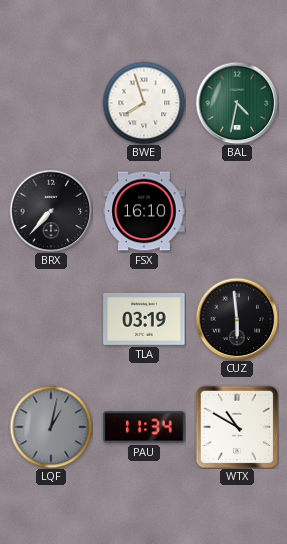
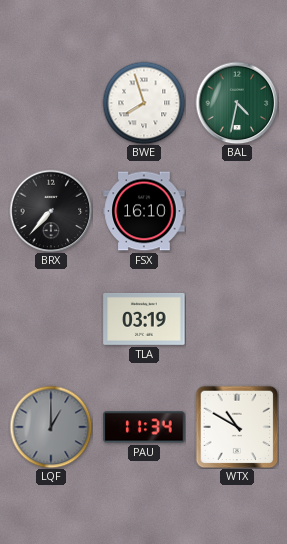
CUZ: 5:59 -> none (237, 319)
LQF: 1:02 -> 1:00 (51, 427)
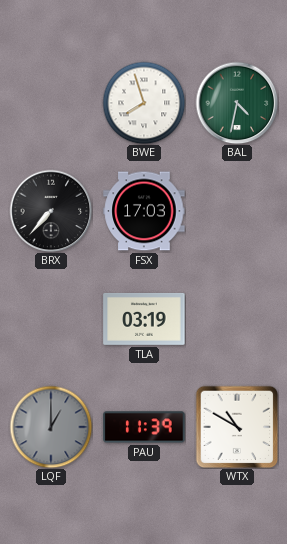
FSX: 16:10 -> 17:03 (144, 211)
PAU: 11:34 -> 11:39 (144, 427)
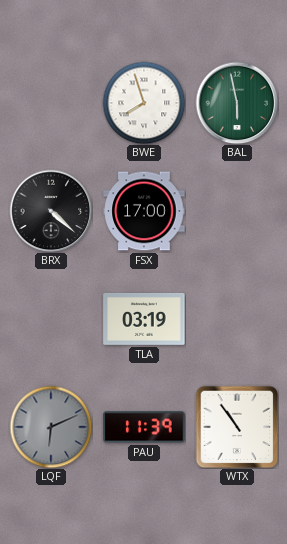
BAL: 4:32 -> 5:58 (237, 103)
BRX: 7:37 -> 4:22 (51, 211)
FSX: 17:03 -> 17:00 (144, 211)
LQF: 1:00 -> 6:11 (51, 427)
WTX: 10:50 -> 10:54 (237, 427)
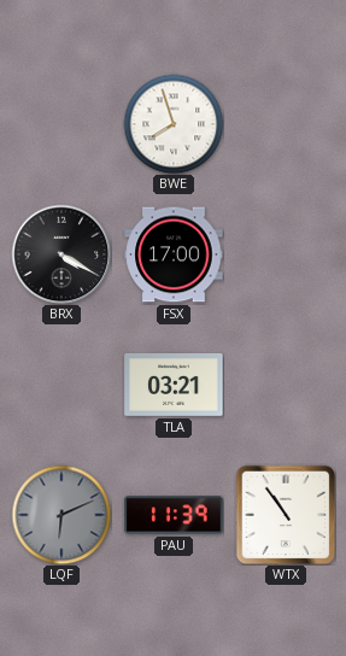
BAL: 5:58 -> none (237, 103)
BRX: 4:22 -> 4:20 (61, 254)
TLA: 03:19 -> 03:21 (174, 385)
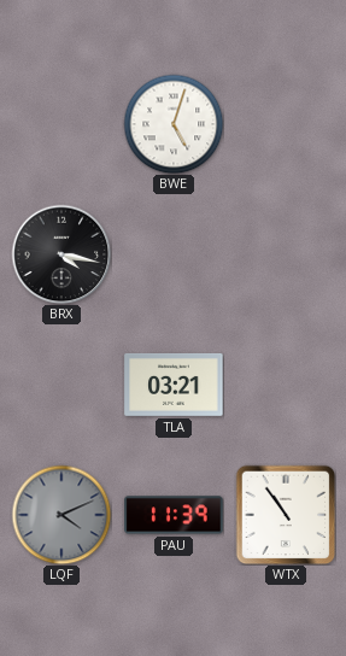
BWE: 7:57 -> 5:03 (174, 124)
BRX: 4:20 -> 4:17 (61, 254)
FSX: 17:00 -> none (174, 254)
LQF: 6:11 -> 4:11 (61, 515)
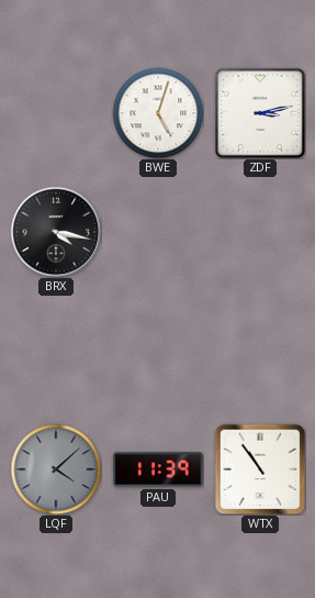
ZDF: none -> 3:13 (260, 113)
TLA: 03:21 -> none (174, 385)
LQF: 4:11 -> 4:08 (56, 469)
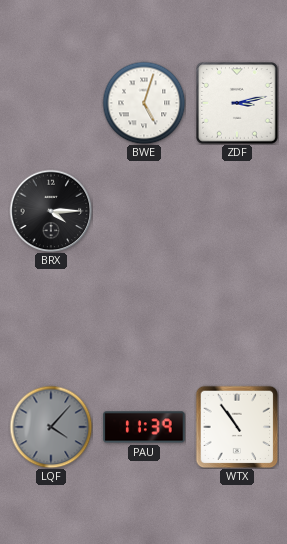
BRX: 4:17 -> 4:15 (51, 211)
LQF: 4:08 -> 4:07 (51, 427)
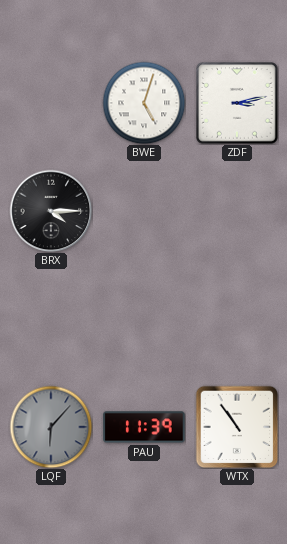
LQF: 4:07 -> 6:07 (51, 427)
